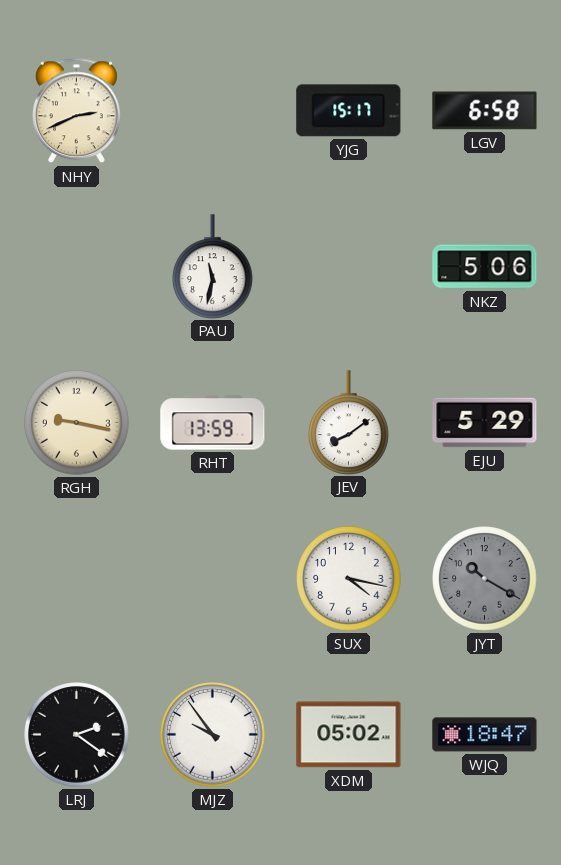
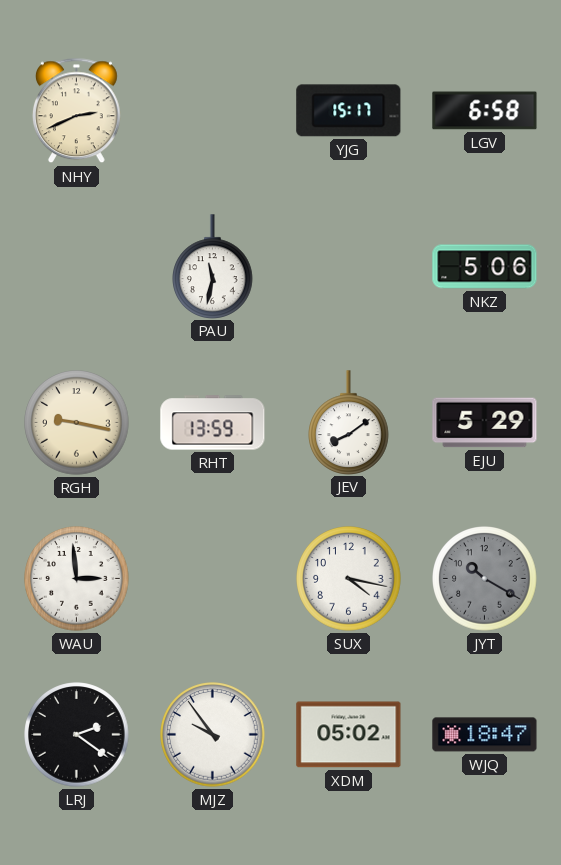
WAU: none -> 2:59 (77, 579)
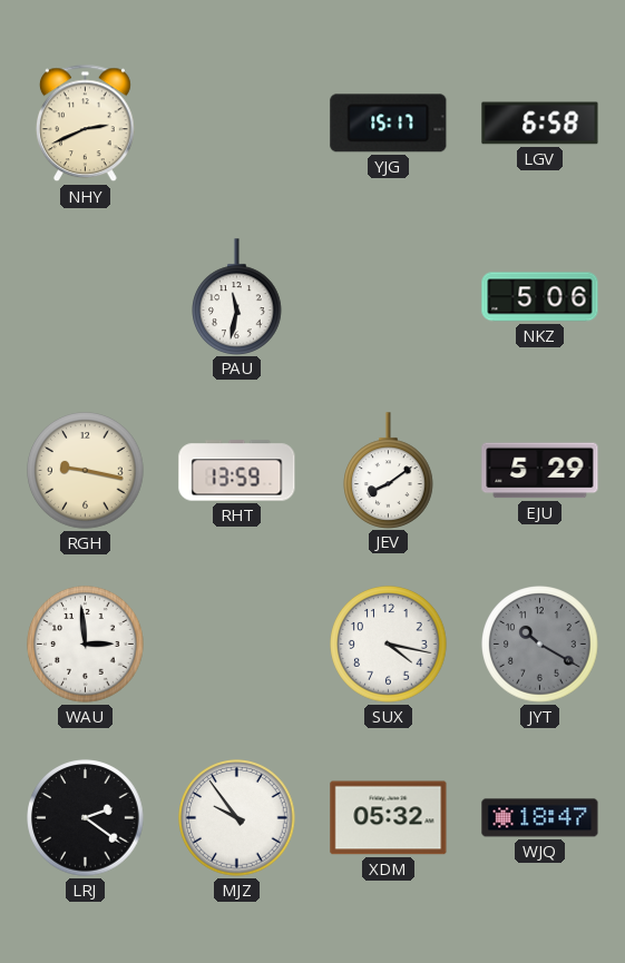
XDM: 05:02 -> 05:32 (389, 818)
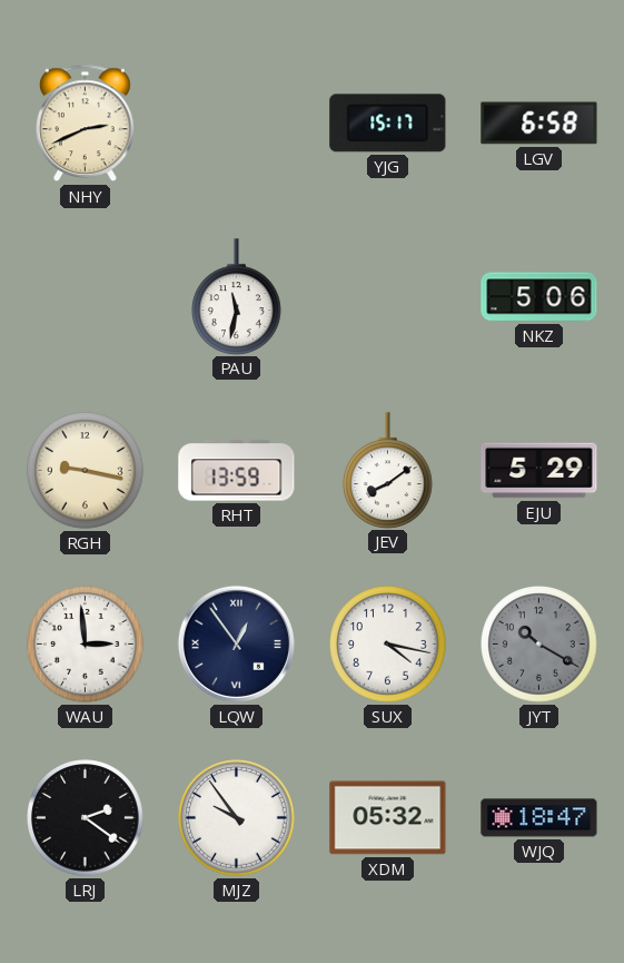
LQW: none -> 12:54 (236, 643)
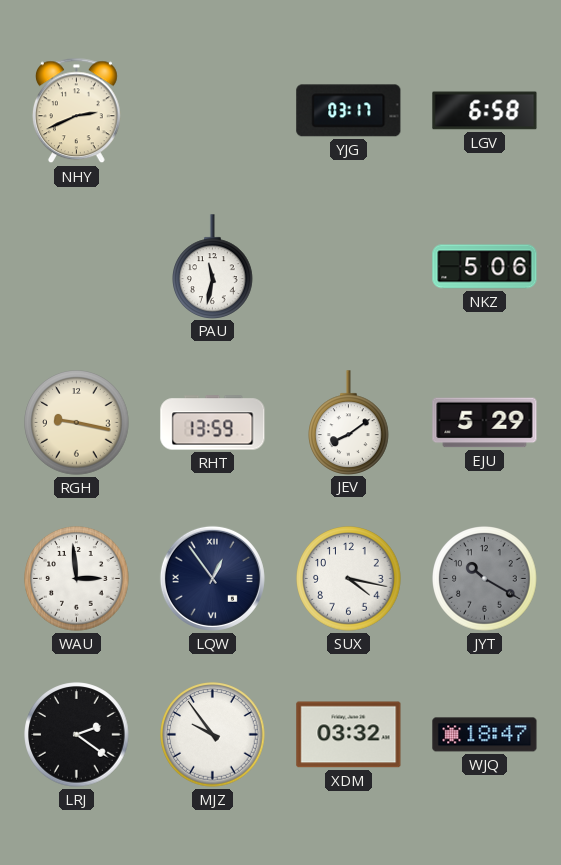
YJG: 15:17 -> 03:17 (349, 111)
XDM: 05:32 -> 03:32 (349, 735)
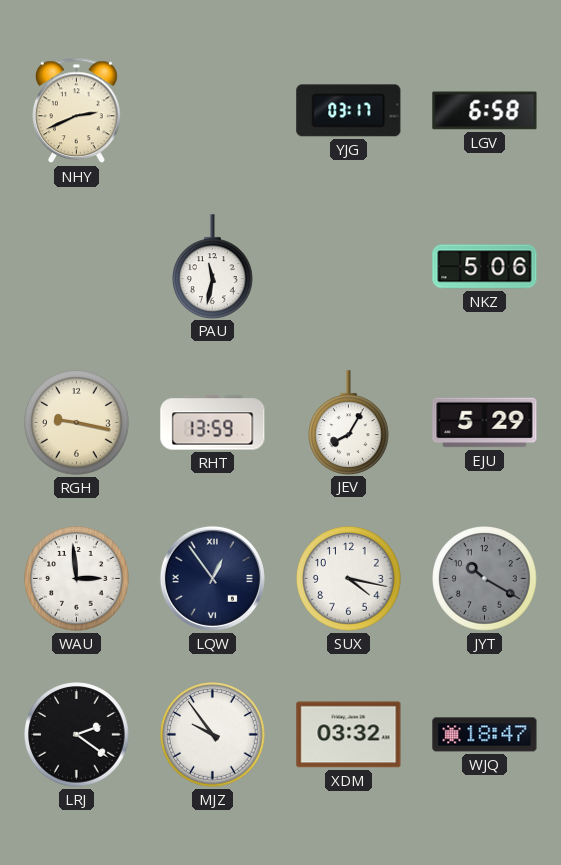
JEV: 8:09 -> 8:05 (349, 422)
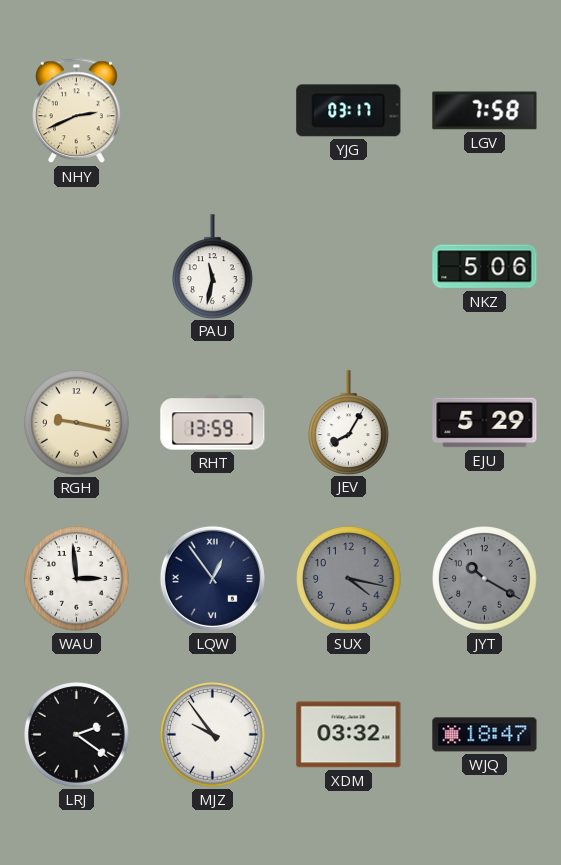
LGV: 6:58 -> 7:58 (485, 111)
SUX dial: white -> grey (349, 579)
